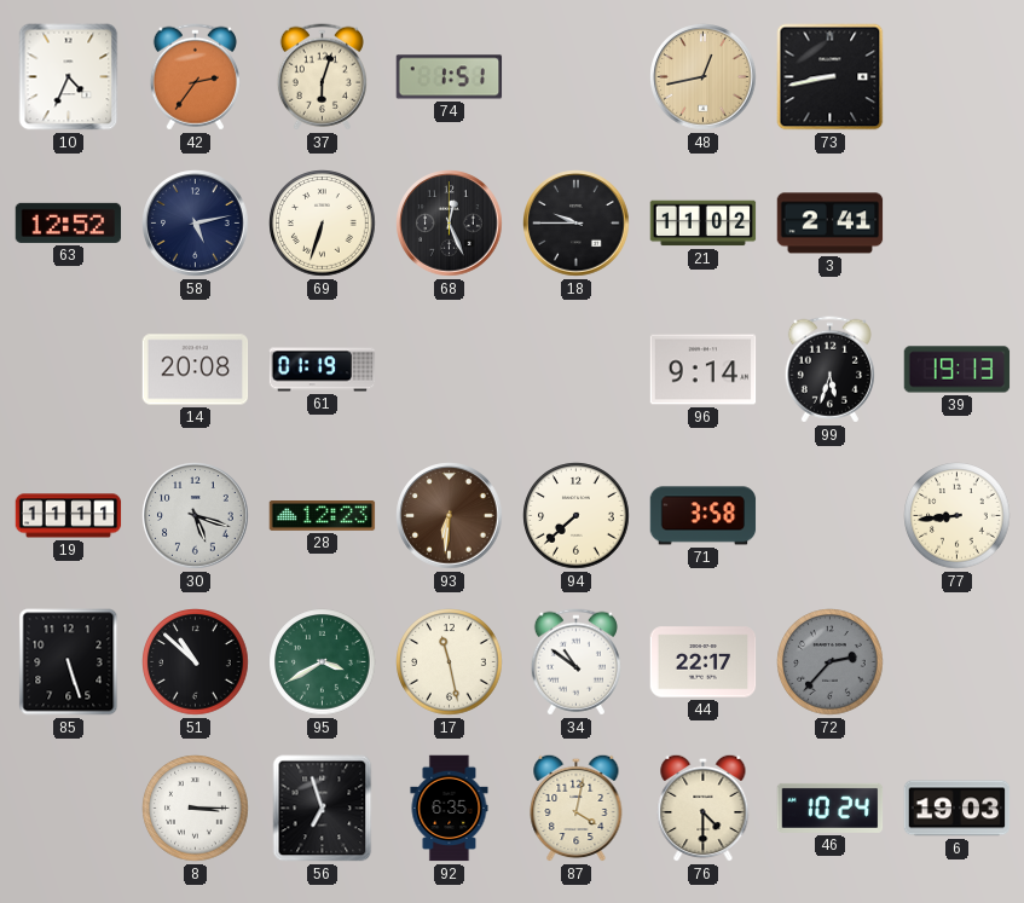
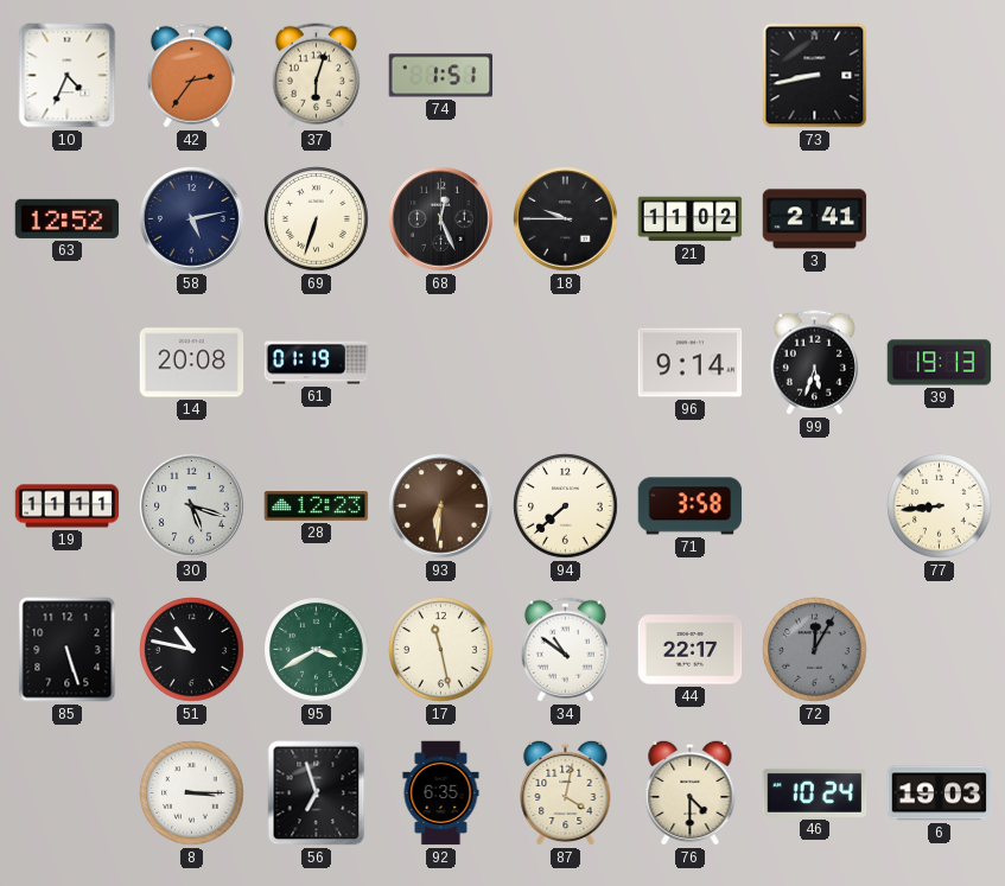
48: 12:43 -> none (704, 77)
51: 10:52 -> 10:47 (192, 650)
72: 2:37 -> 12:05 (815, 650)
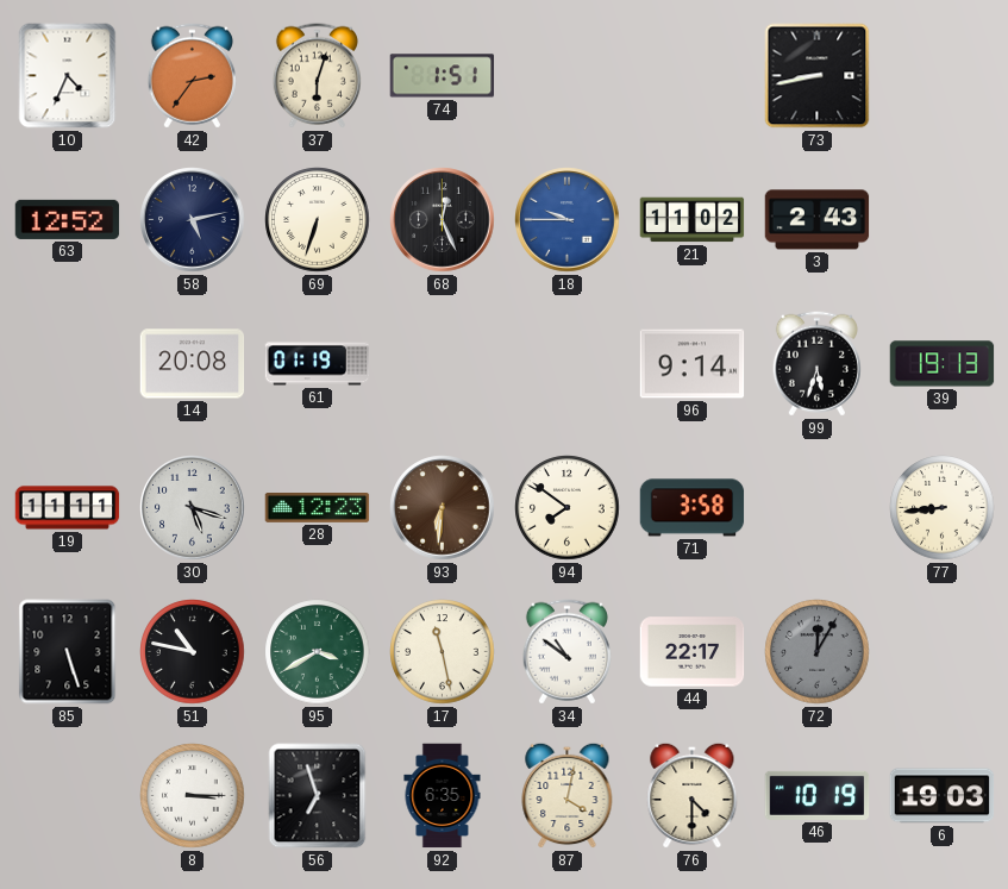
18 dial: black -> blue (568, 220)
3: 2:41 -> 2:43 (818, 220)
94: 7:38 -> 7:51 (568, 508)
46: 10:24 -> 10:19 (818, 795)
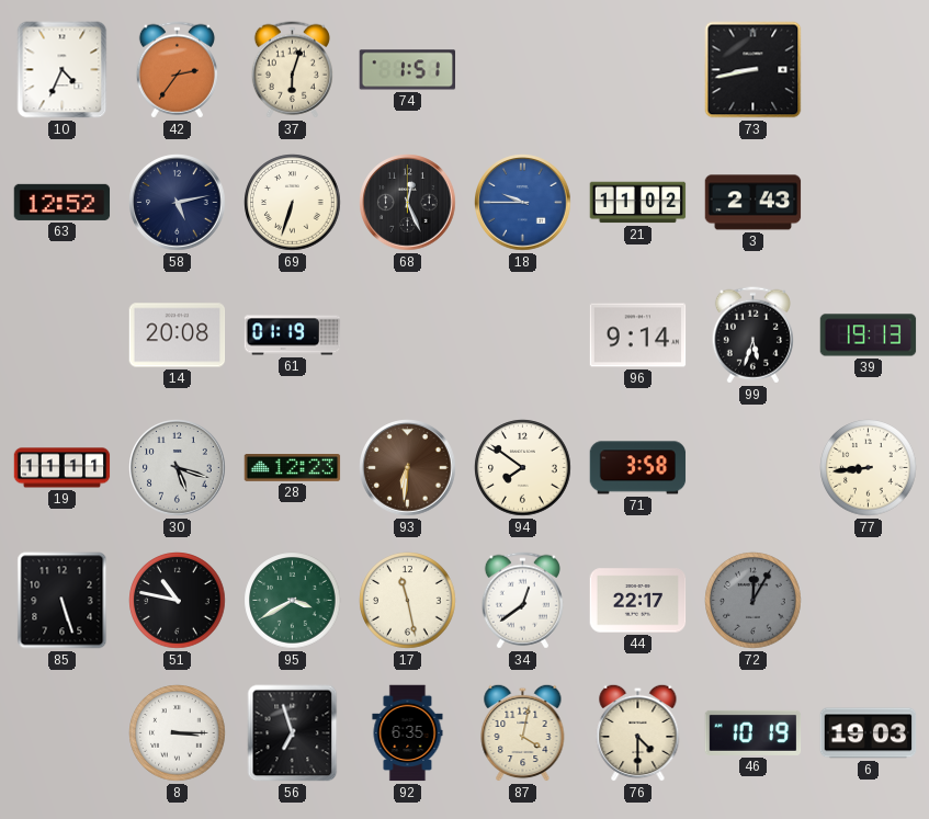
34: 10:51 -> 12:39 (522, 601)
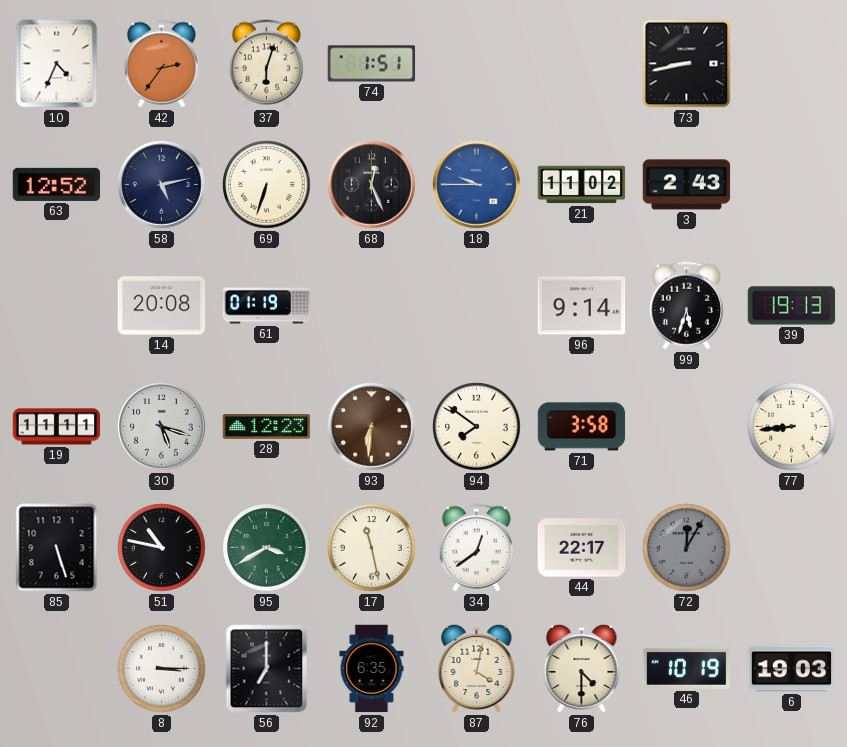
56: 6:57 -> 7:00 (267, 669)
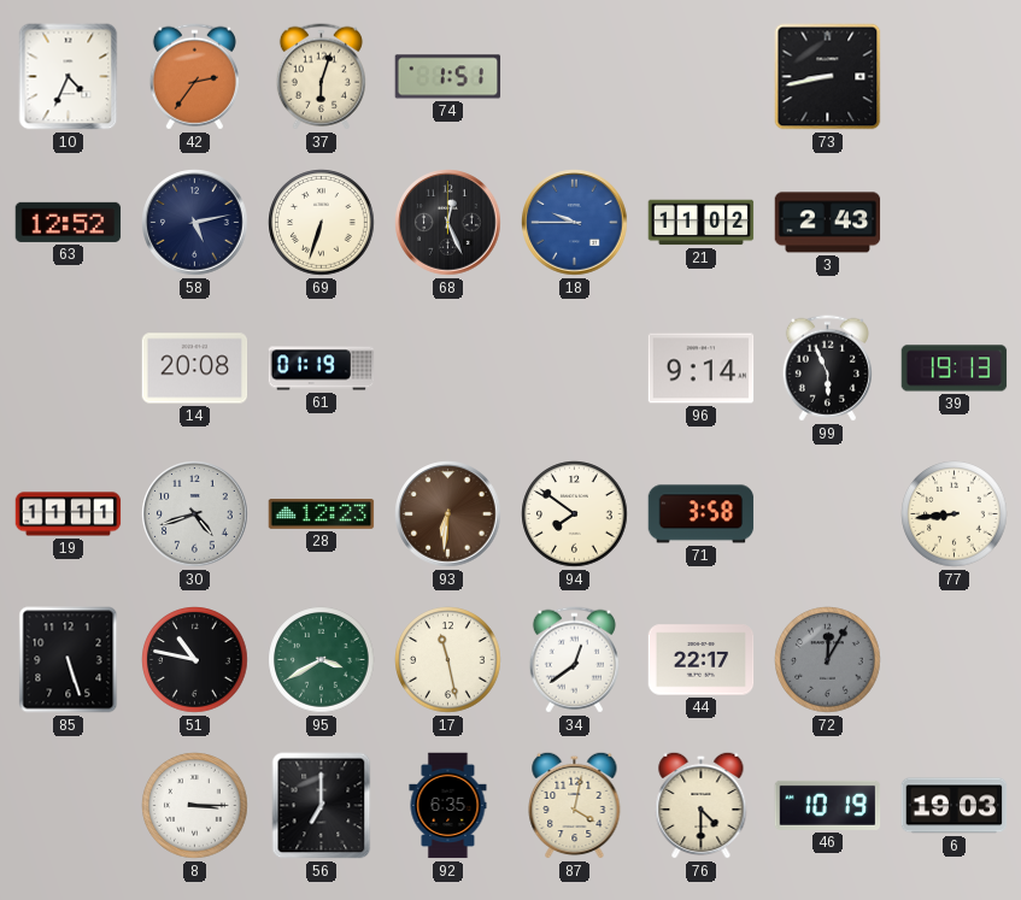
99: 5:33 -> 5:56 (827, 369)
30: 5:18 -> 4:42 (195, 514)
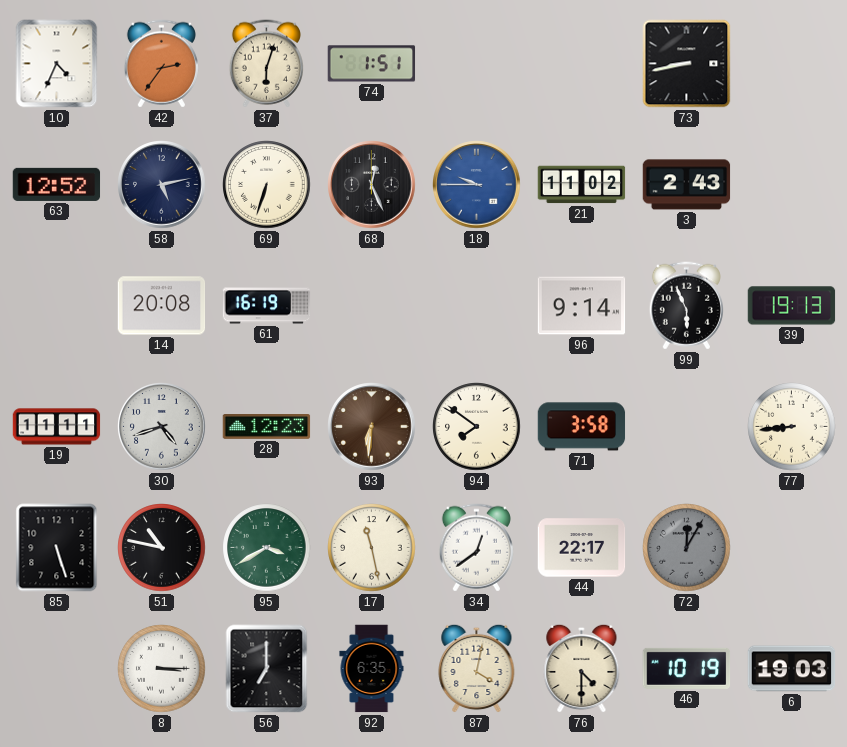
61: 01:19 -> 16:19 (267, 306)
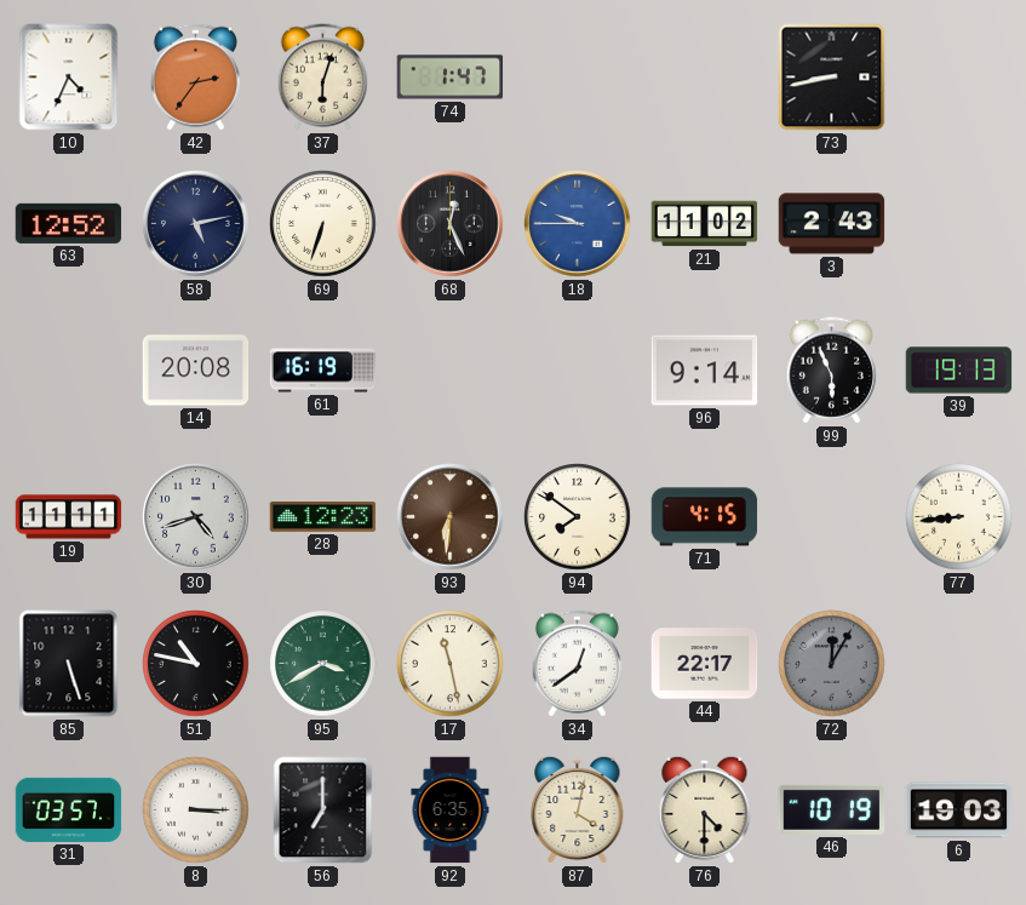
74: 1:51 -> 1:47 (451, 78)
71: 3:58 -> 4:15 (705, 517)
31: none -> 03:57 (69, 809)
